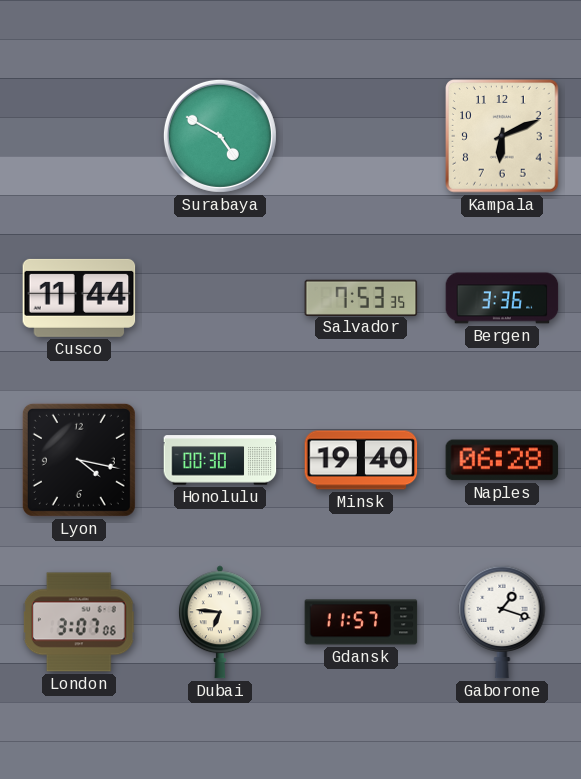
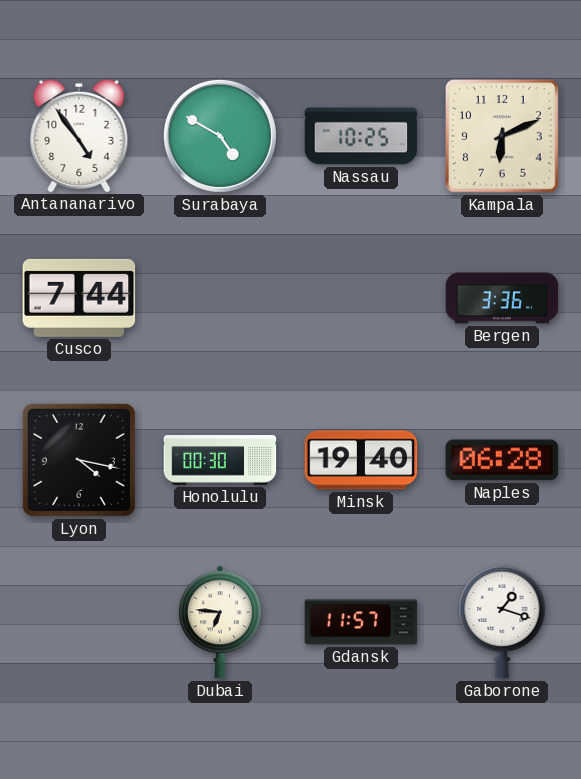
Antananarivo: none -> 4:54 (79, 135)
Nassau: none -> 10:25 (361, 136)
Cusco: 11:44 -> 7:44 (79, 298)
Salvador: 7:53 -> none (361, 297)
London: 3:07 -> none (79, 622)
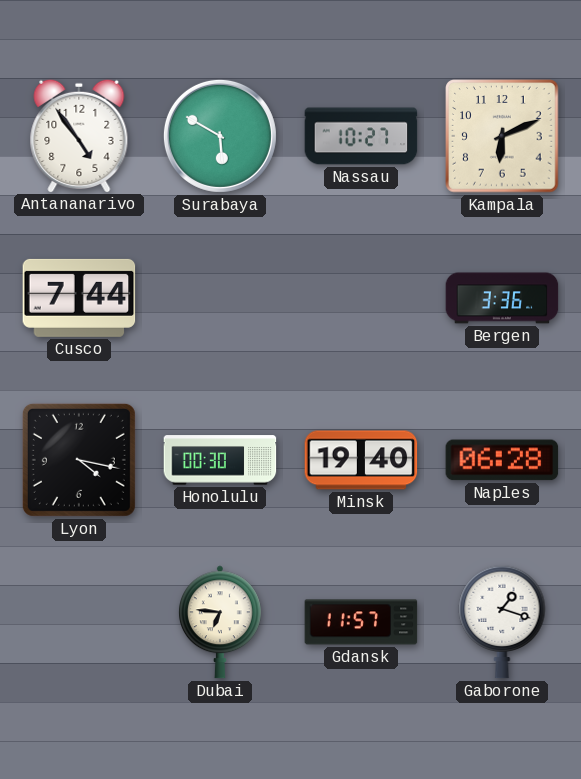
Surabaya: 4:50 -> 5:50 (220, 136)
Nassau: 10:25 -> 10:27 (361, 136)
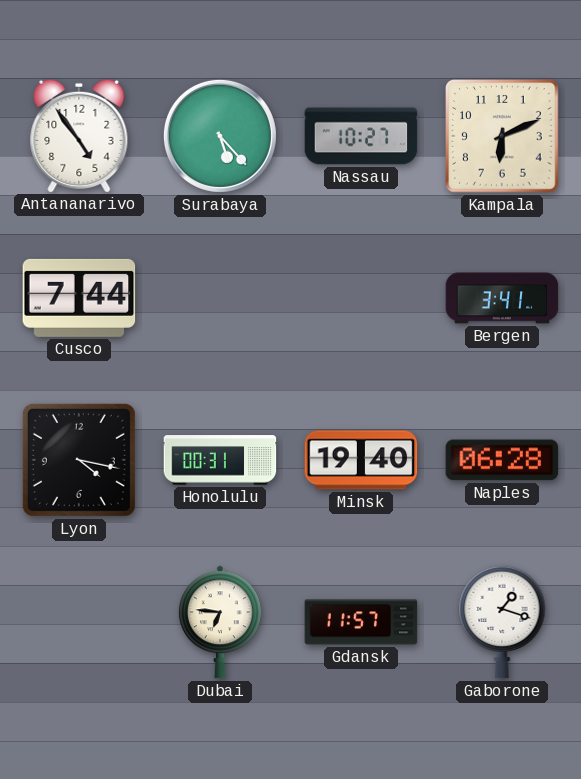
Surabaya: 5:50 -> 5:23 (220, 136)
Bergen: 3:36 -> 3:41 (502, 298)
Honolulu: 00:30 -> 00:31 (220, 460)
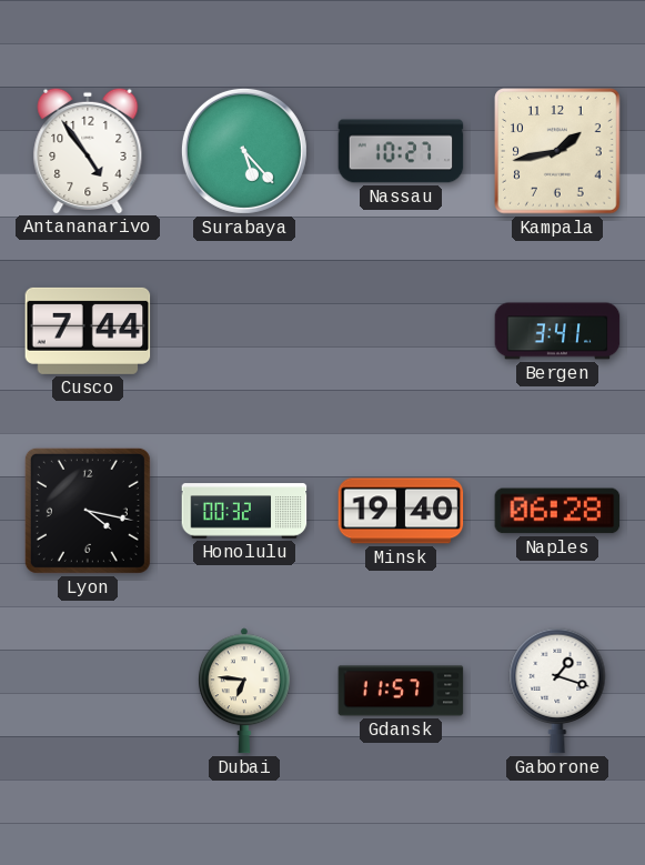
Kampala: 6:11 -> 1:43 (557, 151)
Honolulu: 00:31 -> 00:32 (244, 511)
